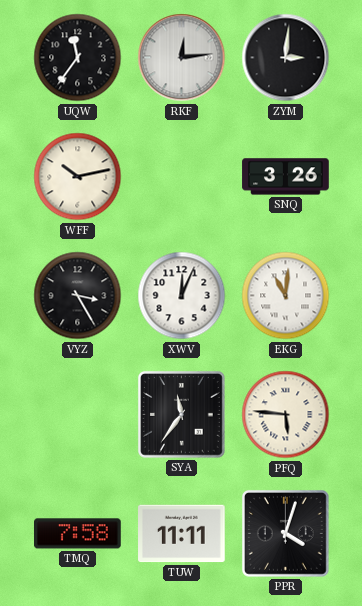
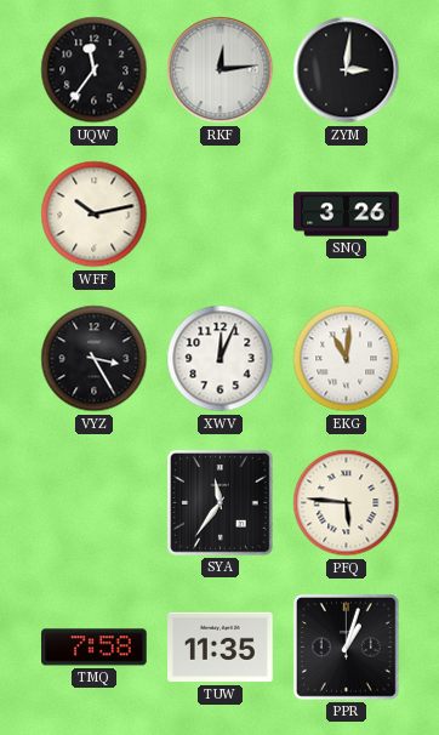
TUW: 11:11 -> 11:35 (221, 648)
PPR: 4:03 -> 1:03 (347, 648)
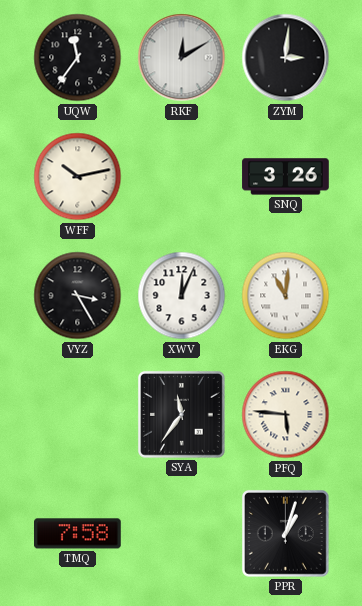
RKF: 12:14 -> 12:10 (182, 58)
TUW: 11:35 -> none (221, 648)
